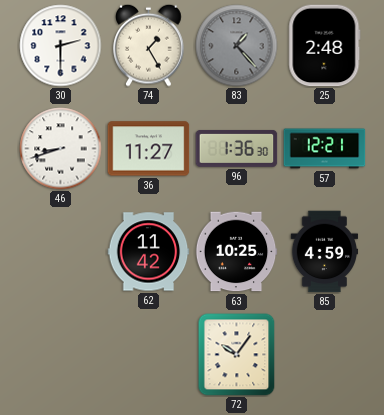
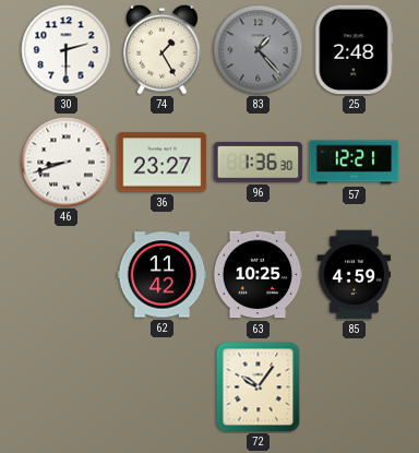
36: 11:27 -> 23:27 (163, 163)
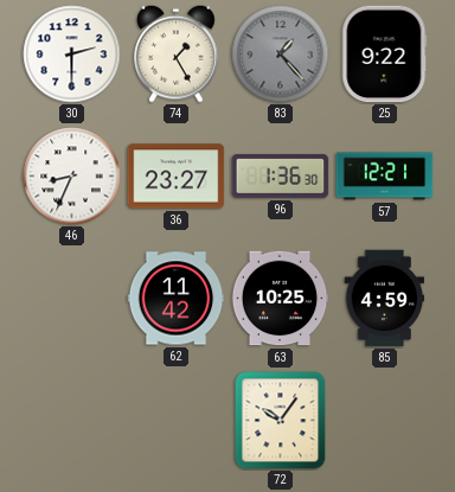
25: 2:48 -> 9:22 (385, 55)
46: 8:42 -> 8:34 (72, 177)
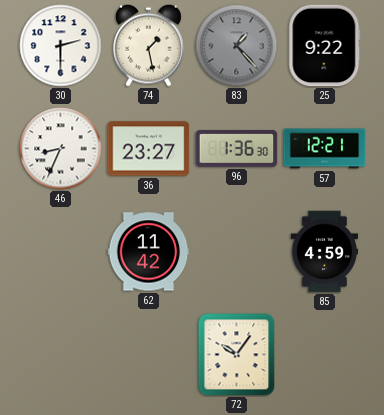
74: 1:25 -> 1:28 (149, 45)
63: 10:25 -> none (280, 299)
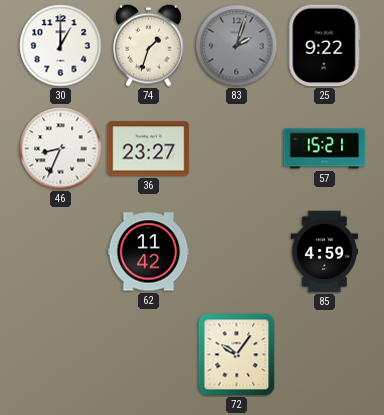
30: 2:30 -> 1:00 (61, 46)
74: 1:28 -> 1:33 (149, 45)
83: 1:23 -> 2:03 (237, 46)
96: 1:36 -> none (237, 148)
57: 12:21 -> 15:21 (325, 149)
